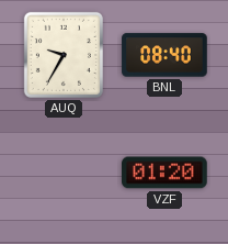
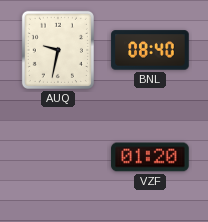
AUQ: 9:35 -> 9:32 (58, 50)
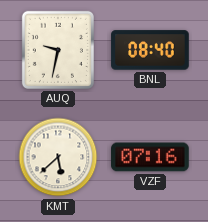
KMT: none -> 5:38 (58, 157)
VZF: 01:20 -> 07:16 (150, 157)
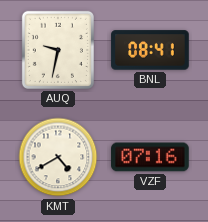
BNL: 08:40 -> 08:41 (150, 50)
KMT: 5:38 -> 4:40 (58, 157)
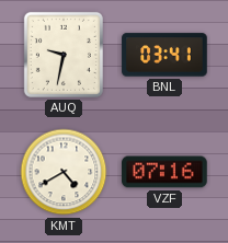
BNL: 08:41 -> 03:41 (164, 55)
